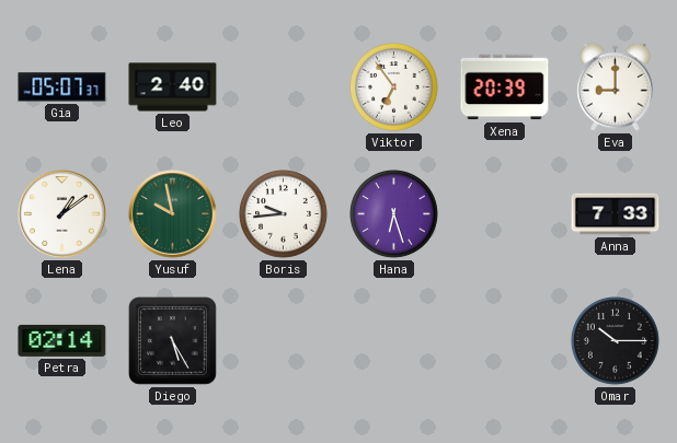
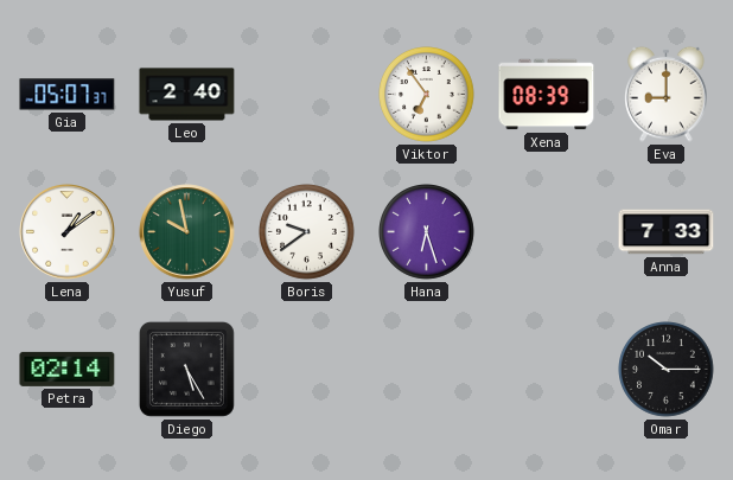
Xena: 20:39 -> 08:39 (547, 95)
Boris: 9:44 -> 9:39 (307, 232)
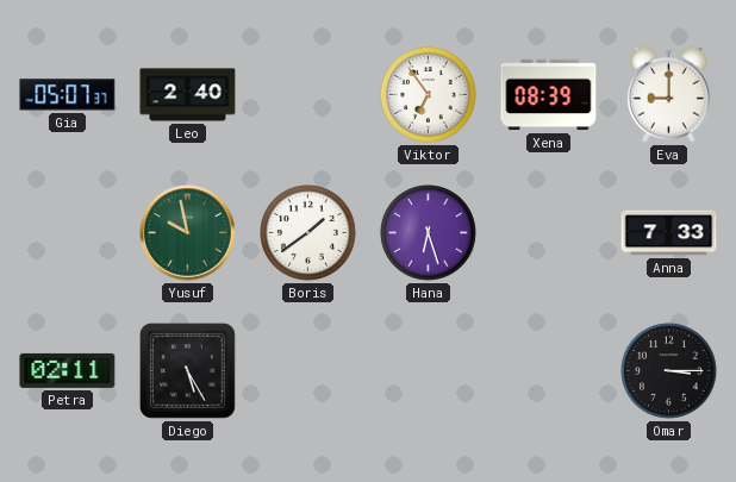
Lena: 1:09 -> none (68, 232)
Boris: 9:39 -> 1:39 (308, 233)
Petra: 02:14 -> 02:11 (68, 370)
Omar: 10:15 -> 3:15 (669, 371)
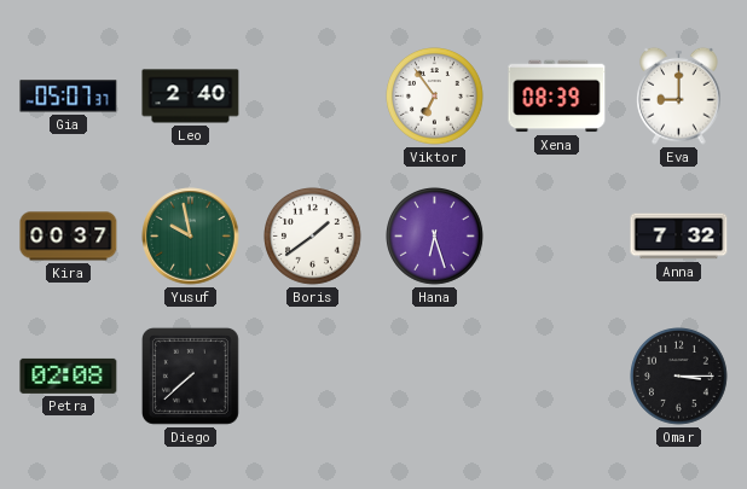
Kira: none -> 00:37 (69, 237)
Anna: 7:33 -> 7:32 (679, 237)
Petra: 02:11 -> 02:08 (69, 376)
Diego: 5:25 -> 7:38 (190, 376)
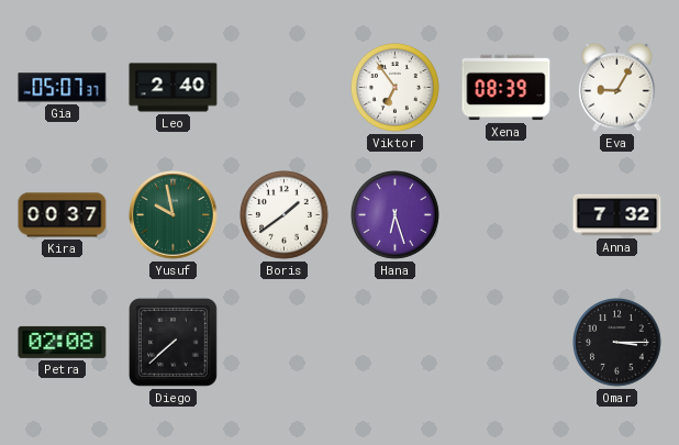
Eva: 9:00 -> 9:05 (617, 87)
